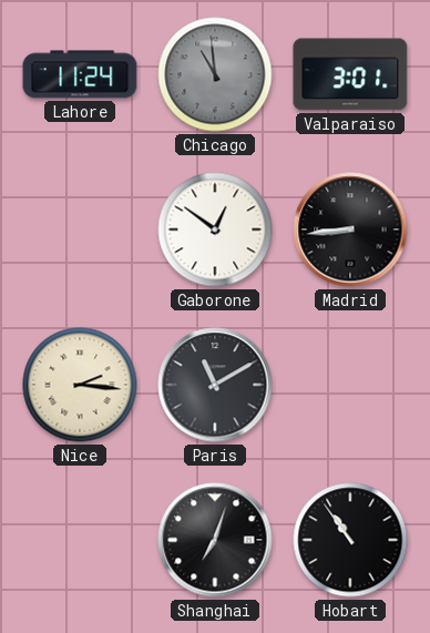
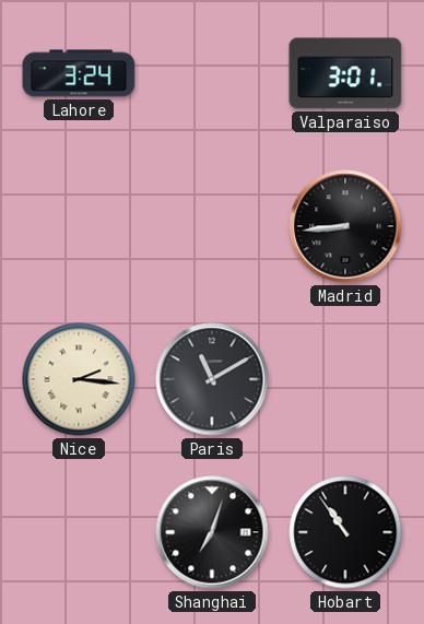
Lahore: 11:24 -> 3:24 (79, 73)
Chicago: 10:59 -> none (215, 74)
Gaborone: 12:51 -> none (215, 229)
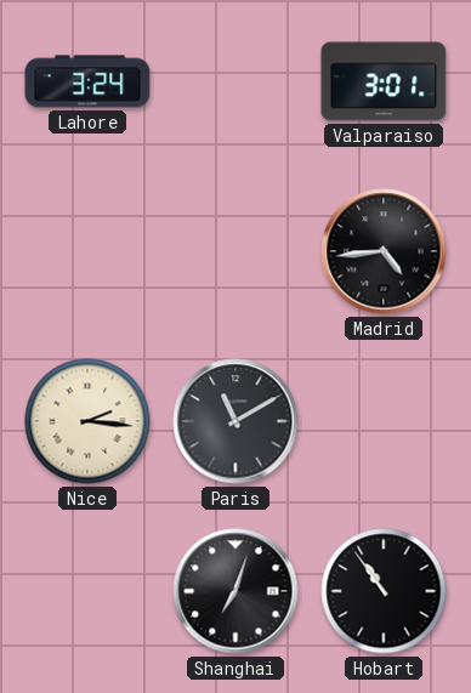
Madrid: 8:44 -> 4:44 (384, 251)
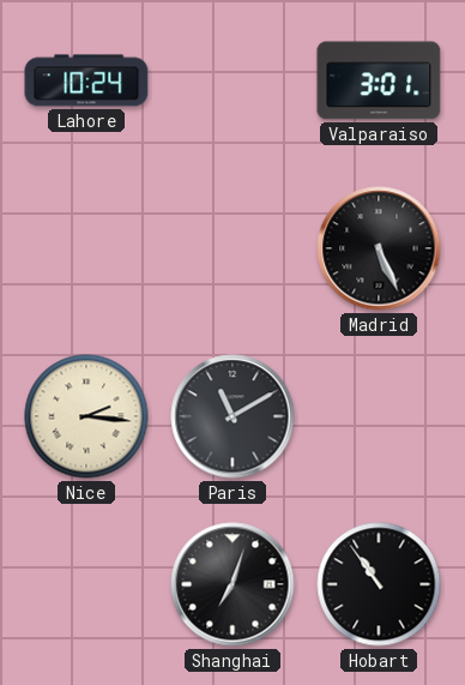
Lahore: 3:24 -> 10:24 (86, 80)
Madrid: 4:44 -> 5:26 (379, 248)
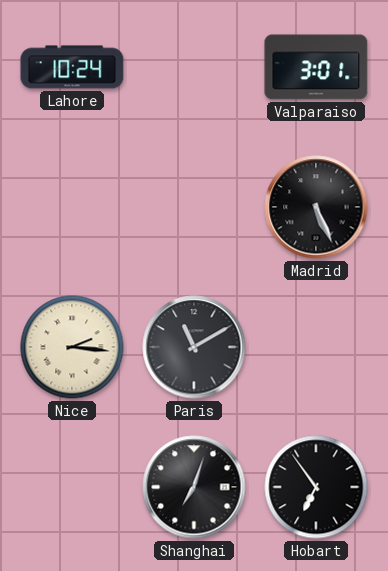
Hobart: 10:54 -> 6:54 (316, 487)
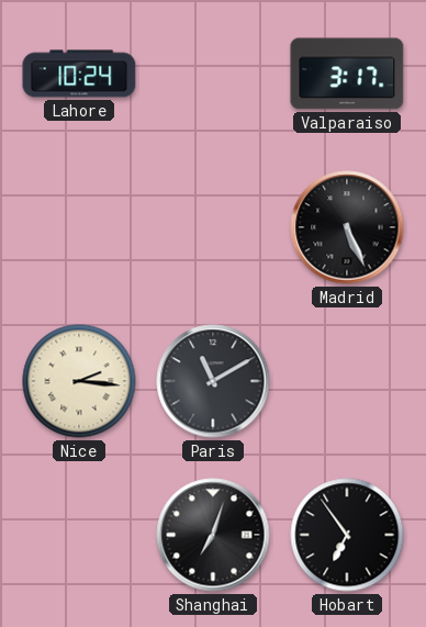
Valparaiso: 3:01 -> 3:17 (347, 74)
